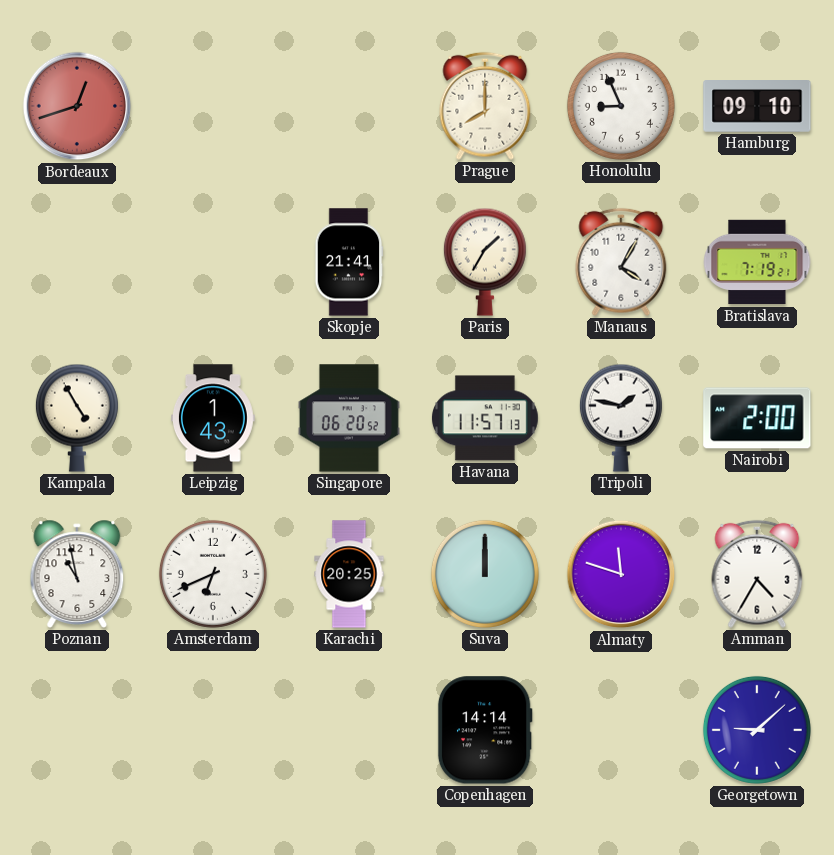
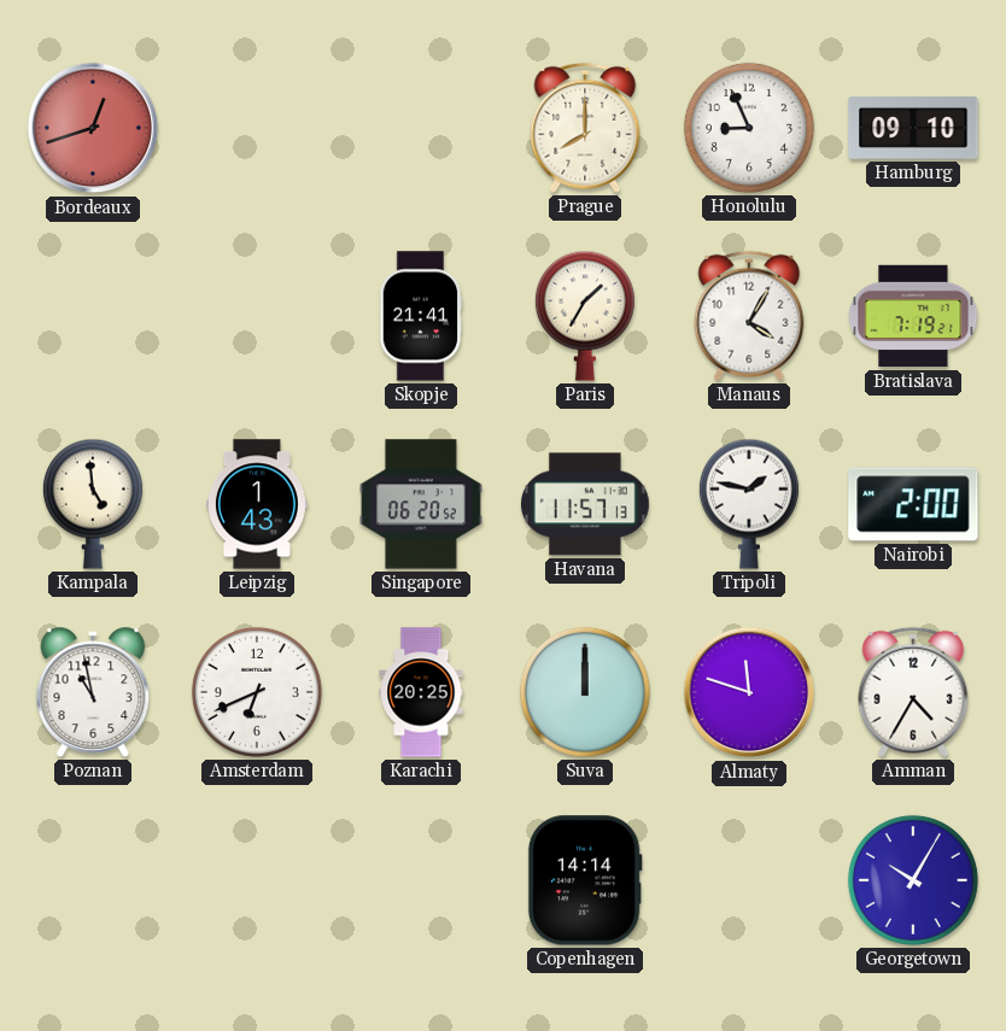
Kampala: 4:55 -> 4:59 (93, 504)
Georgetown: 9:08 -> 10:05 (913, 880)
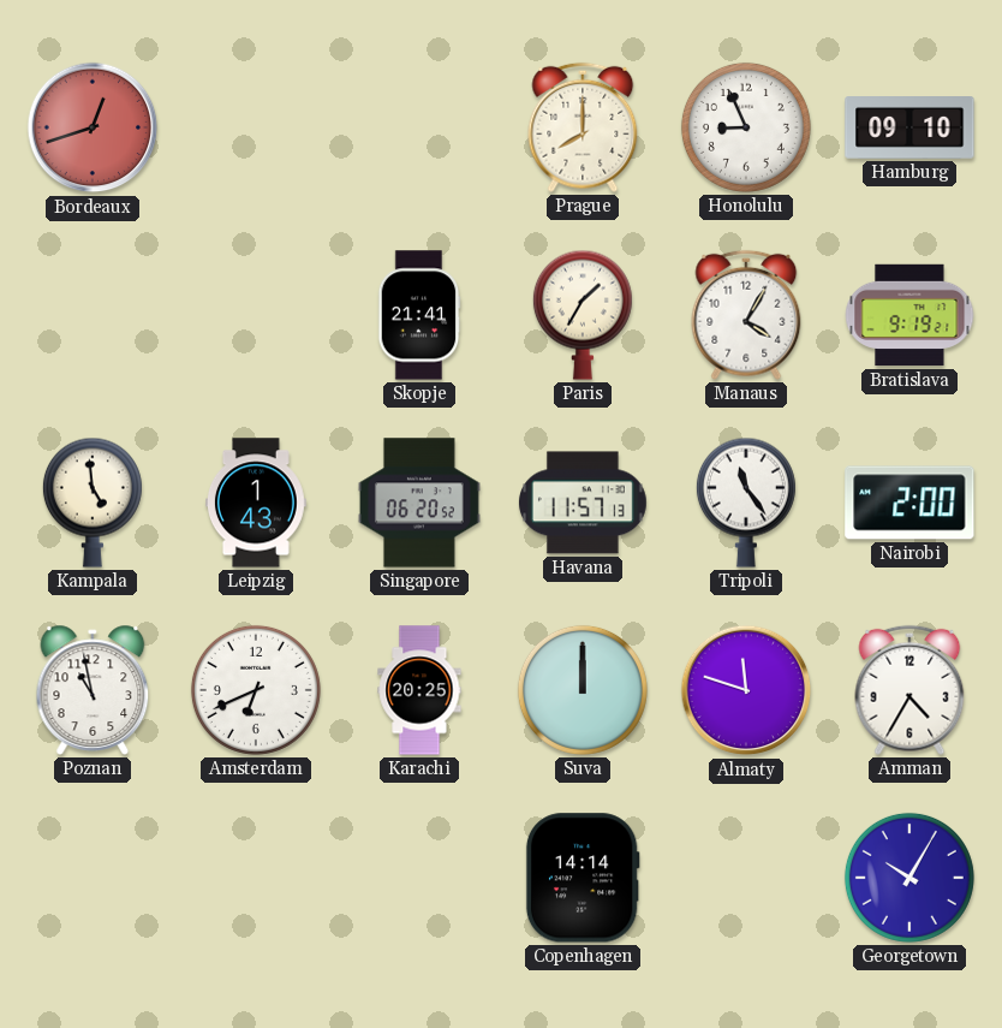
Bratislava: 7:19 -> 9:19 (909, 315)
Tripoli: 1:47 -> 11:24 (746, 503)
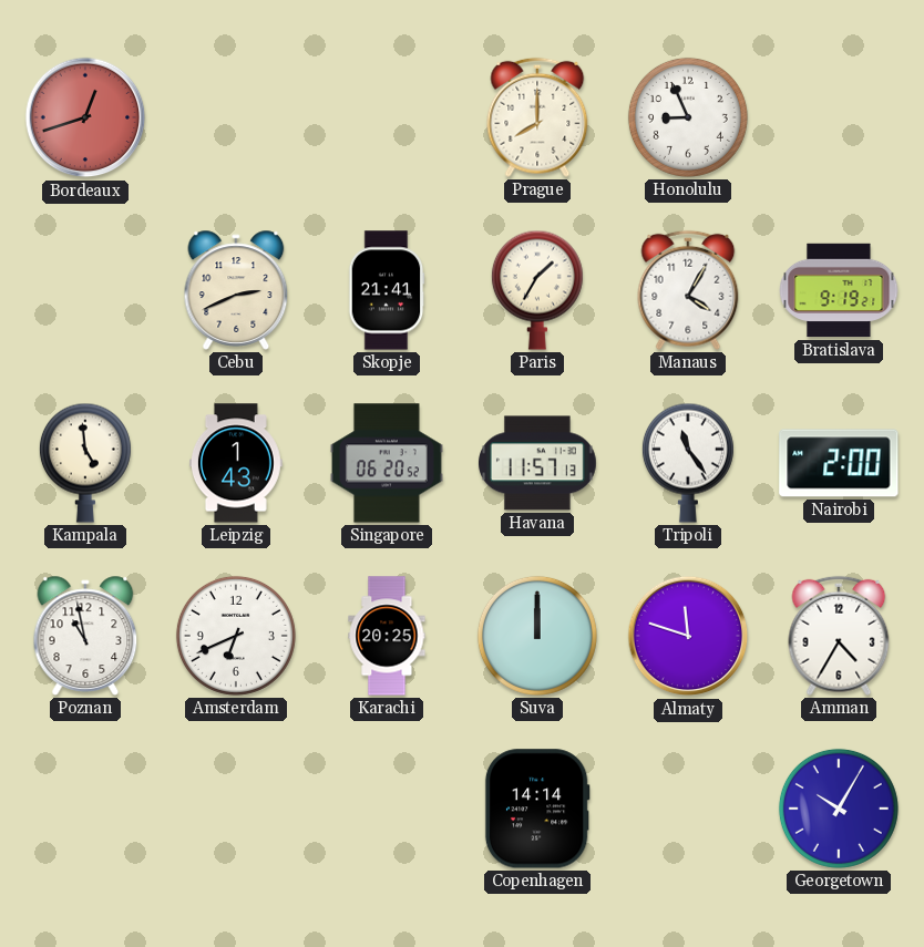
Hamburg: 09:10 -> none (909, 129)
Cebu: none -> 2:41 (236, 290)
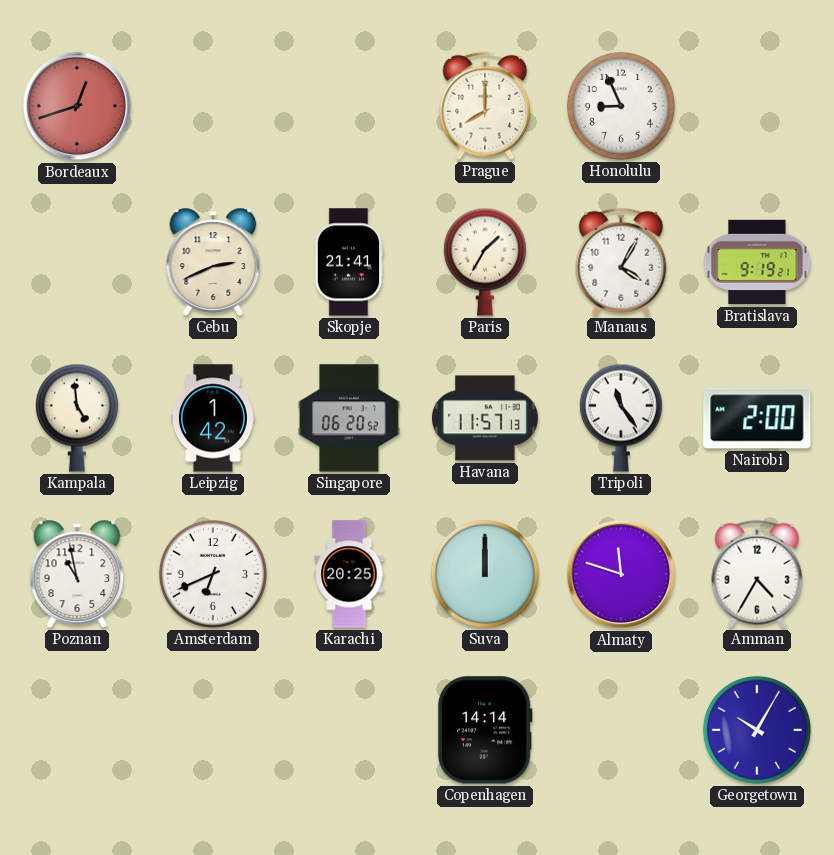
Leipzig: 1:43 -> 1:42 (213, 418)
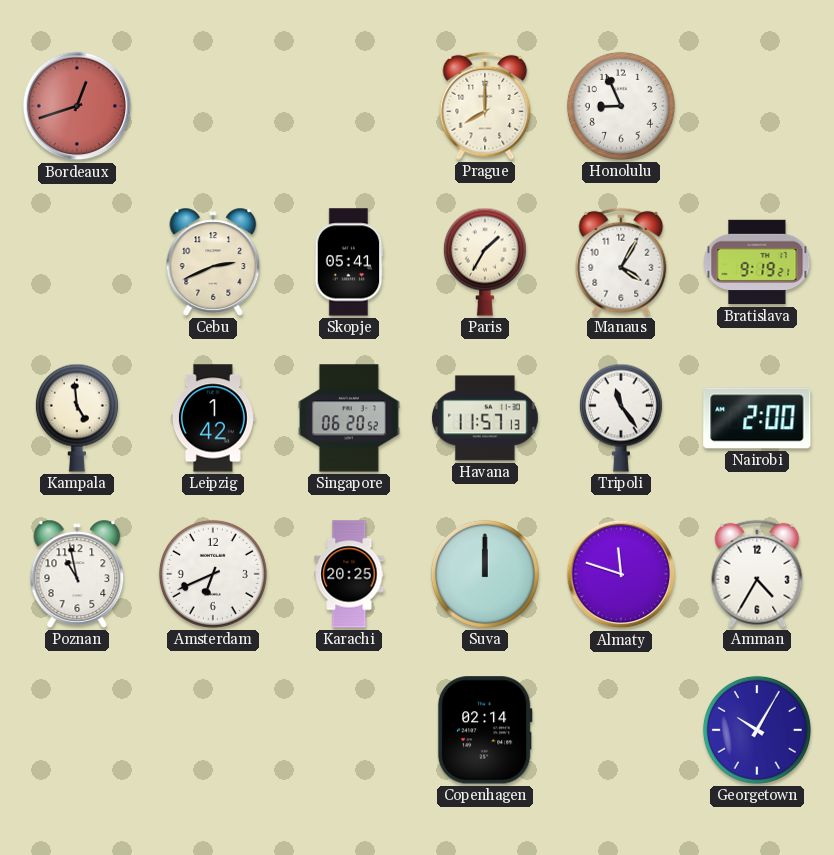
Skopje: 21:41 -> 05:41 (349, 262)
Copenhagen: 14:14 -> 02:14 (485, 730)
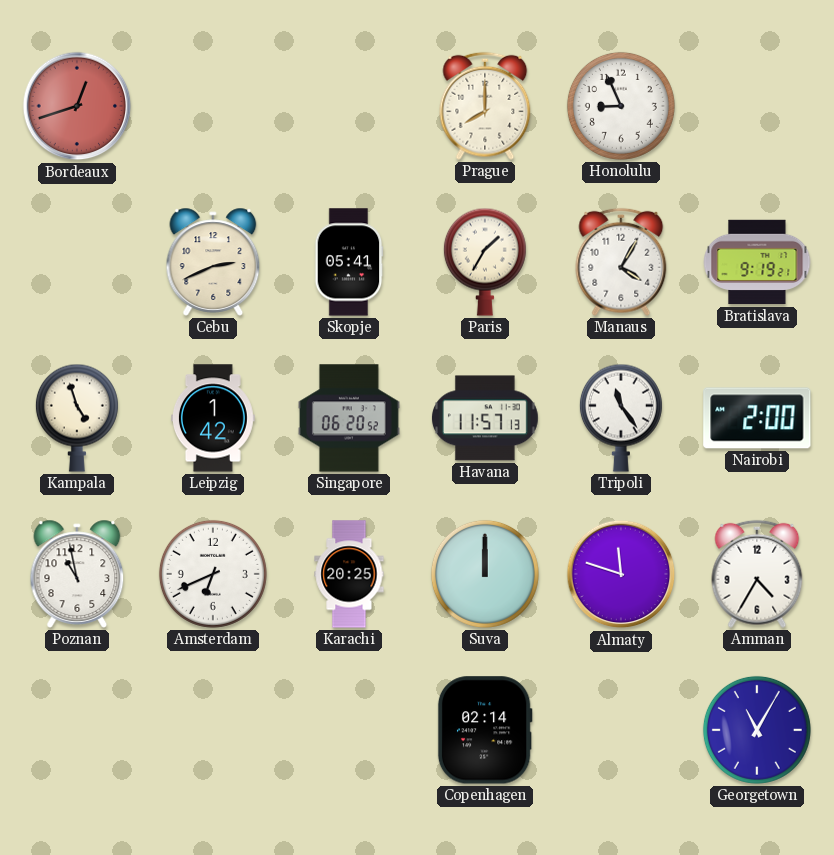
Kampala: 4:59 -> 4:57 (77, 418)
Georgetown: 10:05 -> 11:05 (757, 730)
